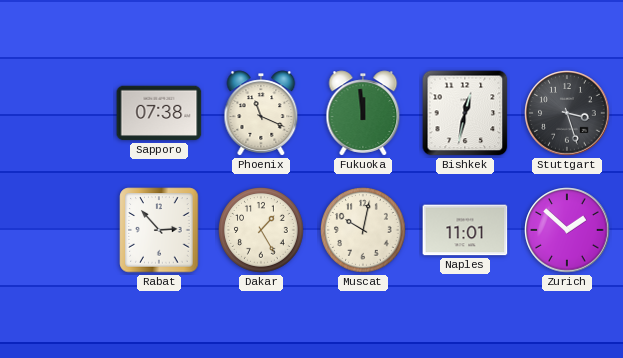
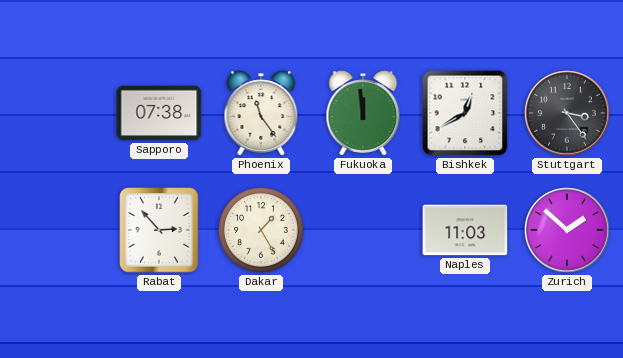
Phoenix: 11:19 -> 11:24 (261, 113)
Bishkek: 12:32 -> 12:40 (465, 113)
Stuttgart: 3:27 -> 3:24 (567, 113)
Muscat: 10:02 -> none (364, 231)
Naples: 11:01 -> 11:03 (465, 230)
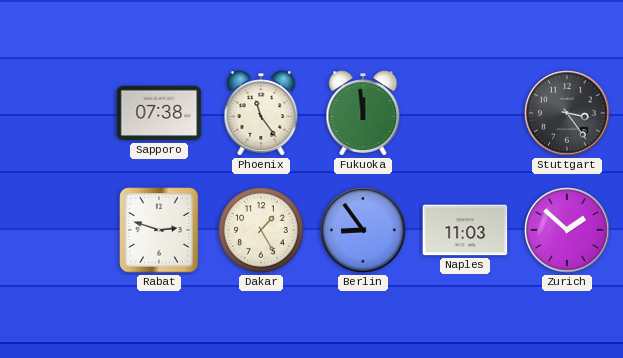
Bishkek: 12:40 -> none (465, 113)
Rabat: 2:53 -> 2:48 (159, 230)
Berlin: none -> 8:54 (363, 230)
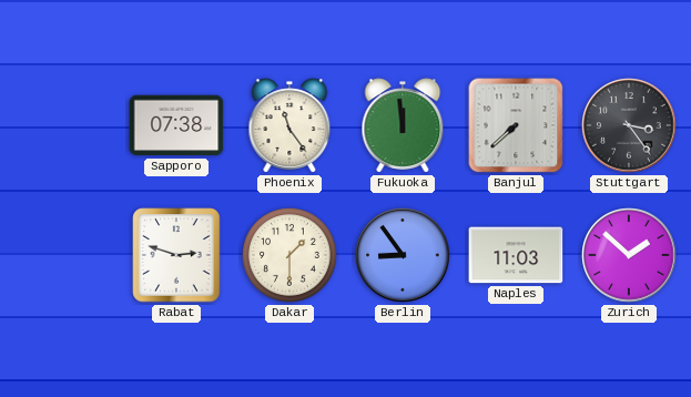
Banjul: none -> 7:38 (516, 125)
Dakar: 1:25 -> 1:30 (291, 256)
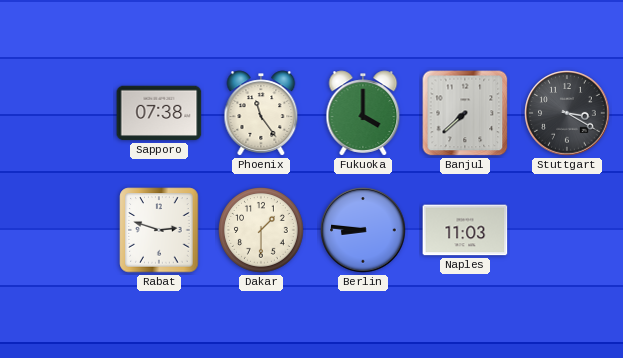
Fukuoka: 11:59 -> 4:00 (363, 113)
Stuttgart: 3:24 -> 3:20 (567, 113)
Berlin: 8:54 -> 8:46 (363, 230)
Zurich: 1:52 -> none (629, 255)
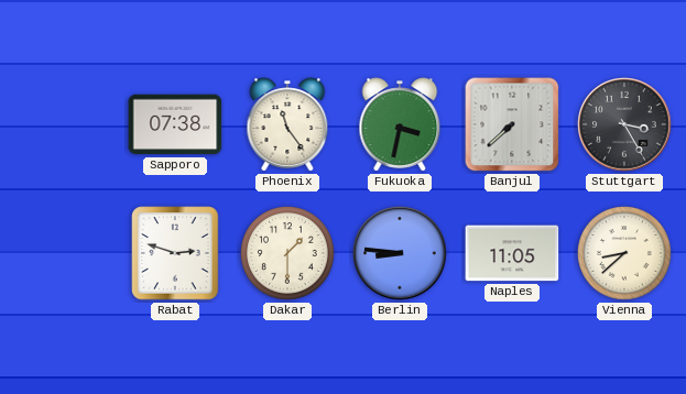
Fukuoka: 4:00 -> 3:32 (400, 124)
Stuttgart: 3:20 -> 3:25 (624, 124)
Naples: 11:03 -> 11:05 (512, 253)
Vienna: none -> 8:38 (625, 254)
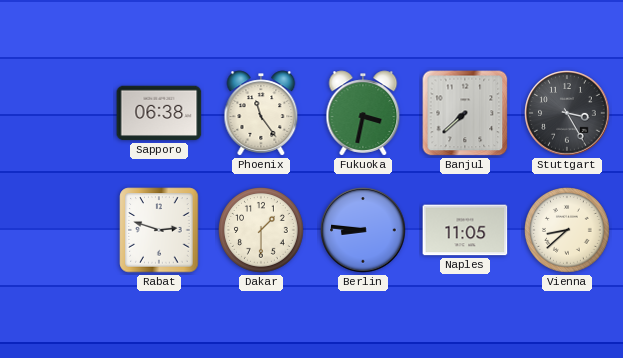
Sapporo: 07:38 -> 06:38 (159, 113)
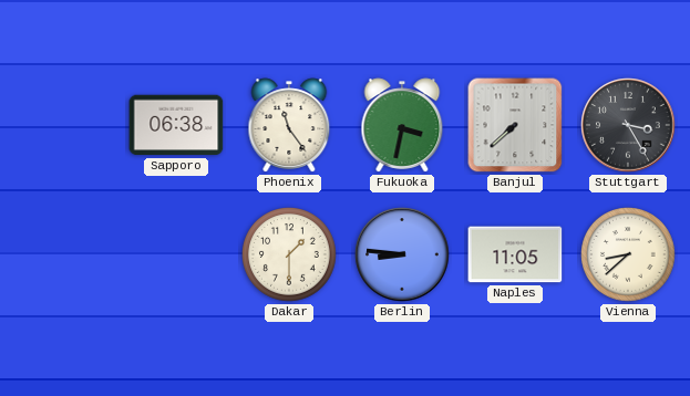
Rabat: 2:48 -> none (159, 230)
